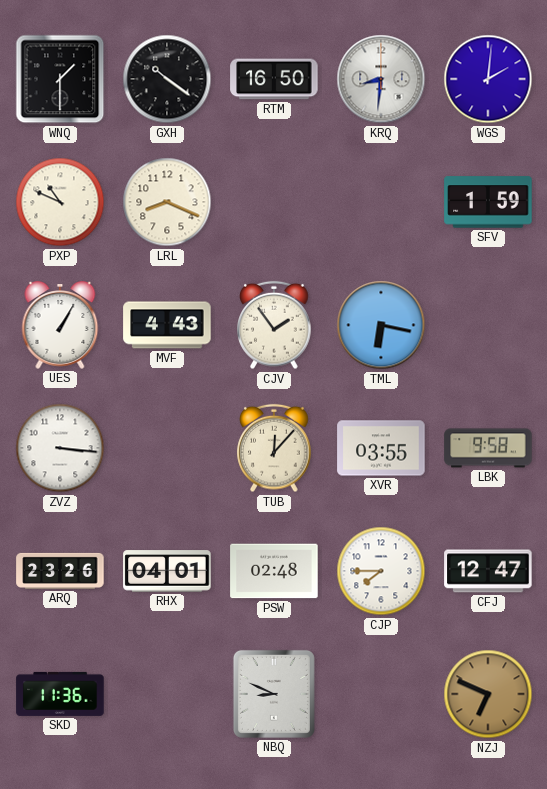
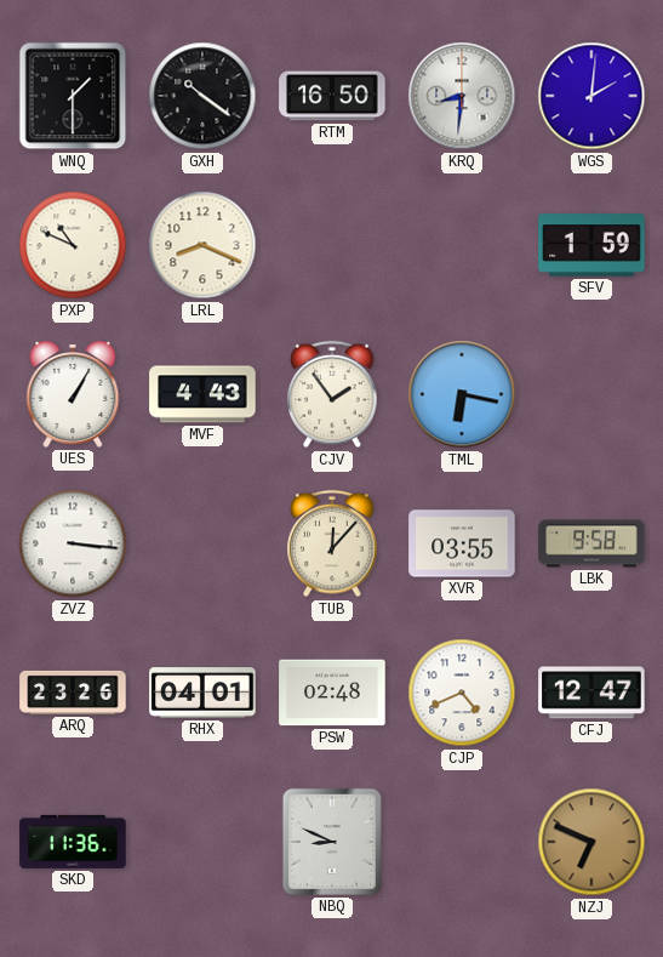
CJP: 7:45 -> 4:41 (462, 693)
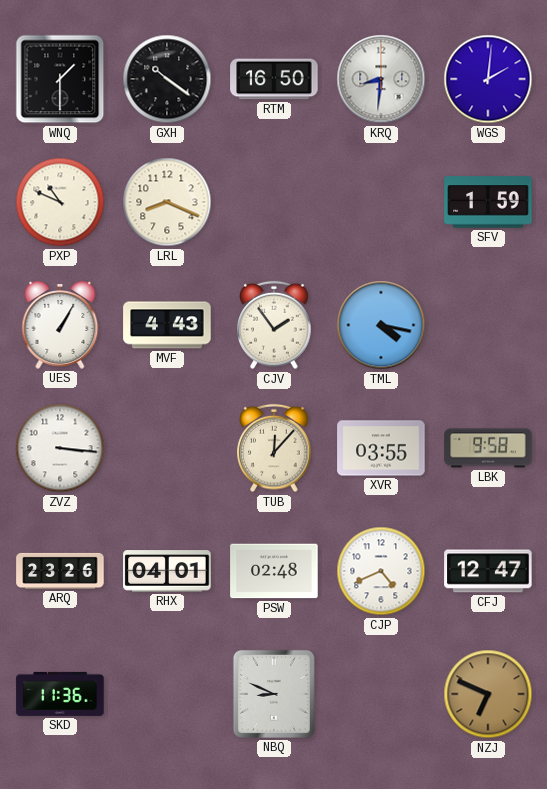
TML: 6:17 -> 4:17 (381, 325)
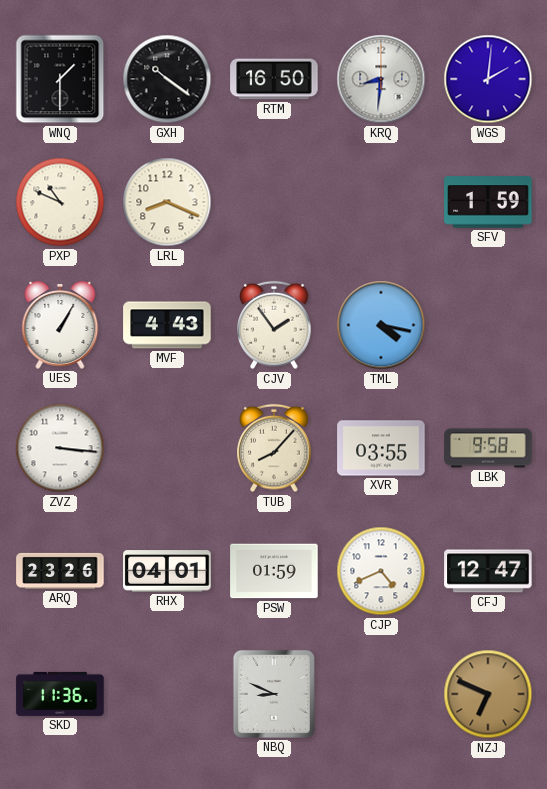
TUB: 12:07 -> 8:07 (274, 448)
PSW: 02:48 -> 01:59 (274, 571)
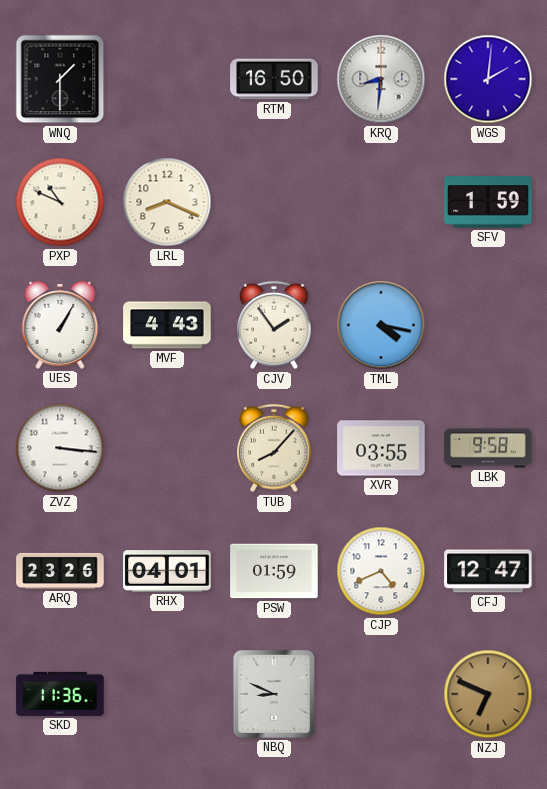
GXH: 10:21 -> none (167, 79)
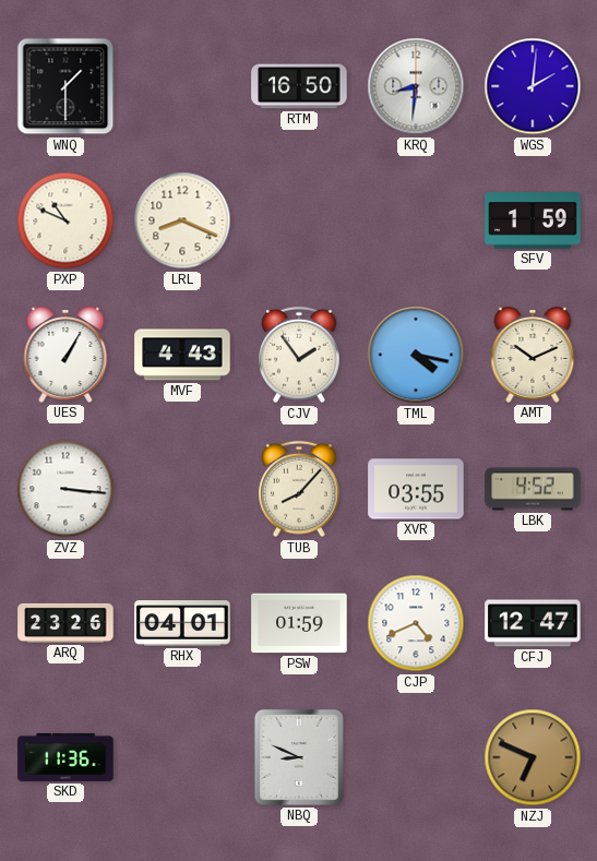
AMT: none -> 10:11 (533, 355)
LBK: 9:58 -> 4:52 (533, 489)
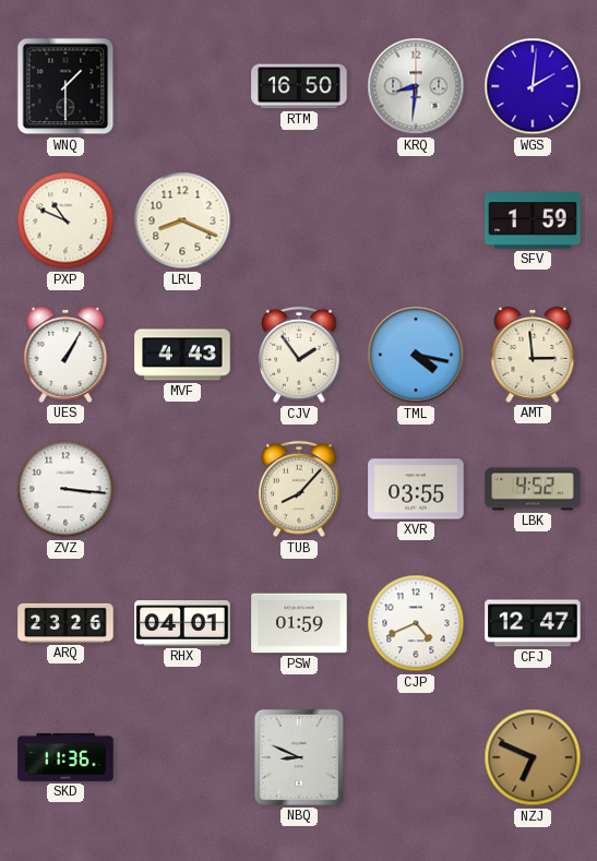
AMT: 10:11 -> 2:59 (533, 355)
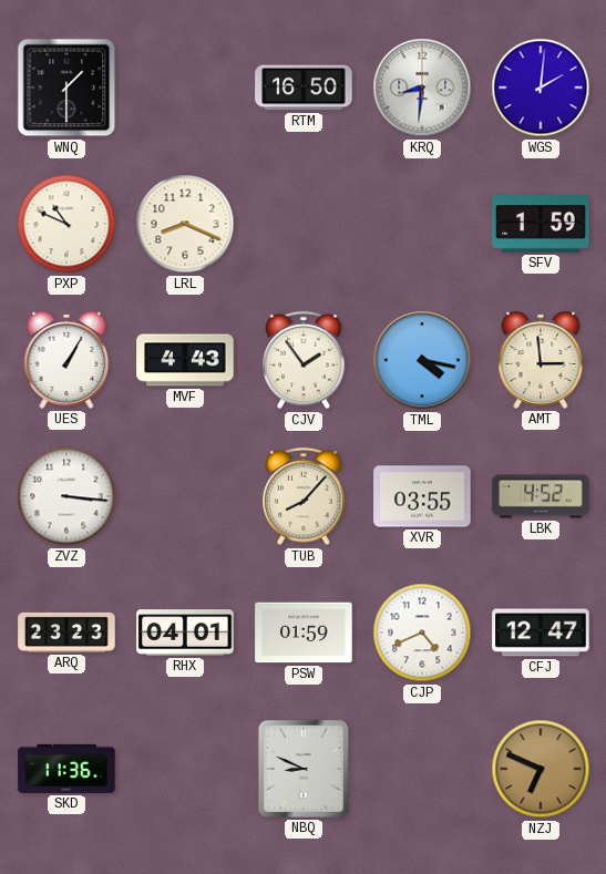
ARQ: 23:26 -> 23:23 (66, 633)
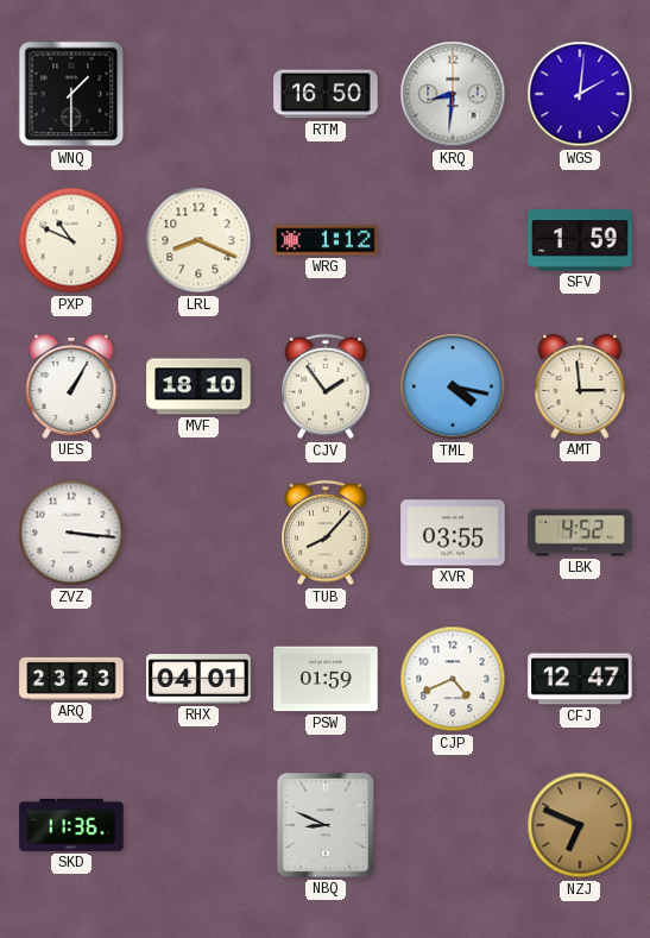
WRG: none -> 1:12 (326, 240)
MVF: 4:43 -> 18:10 (198, 386)
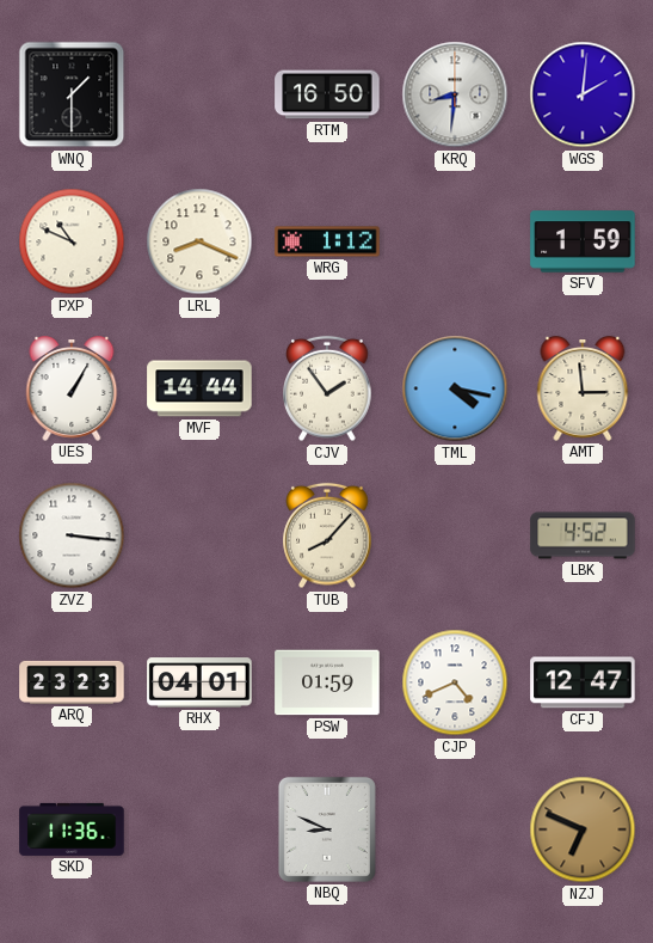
MVF: 18:10 -> 14:44 (199, 388)
XVR: 03:55 -> none (453, 533)
